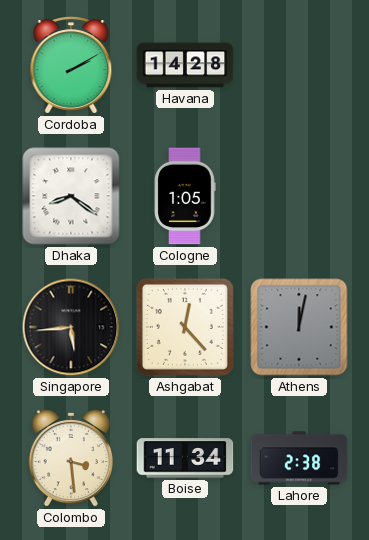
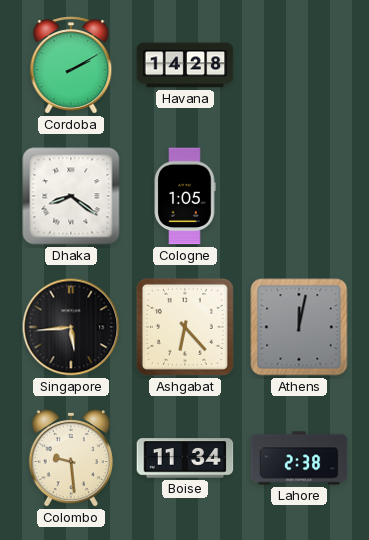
Ashgabat: 12:23 -> 6:23 (185, 327)
Colombo: 3:29 -> 9:29 (71, 458)
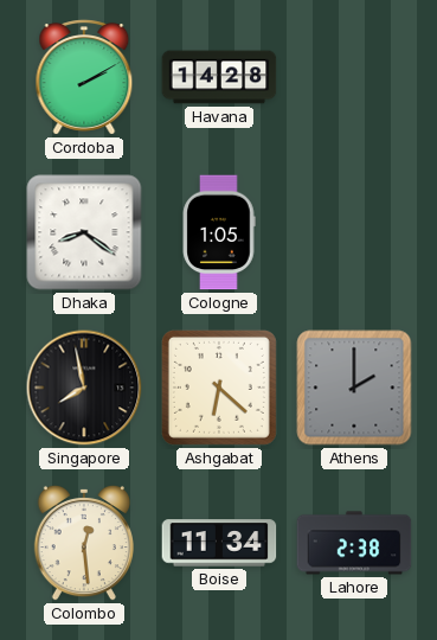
Singapore: 5:44 -> 7:58 (84, 388)
Ashgabat: 6:23 -> 6:22 (219, 388)
Athens: 12:02 -> 2:00 (354, 388)
Colombo: 9:29 -> 12:29 (84, 543)
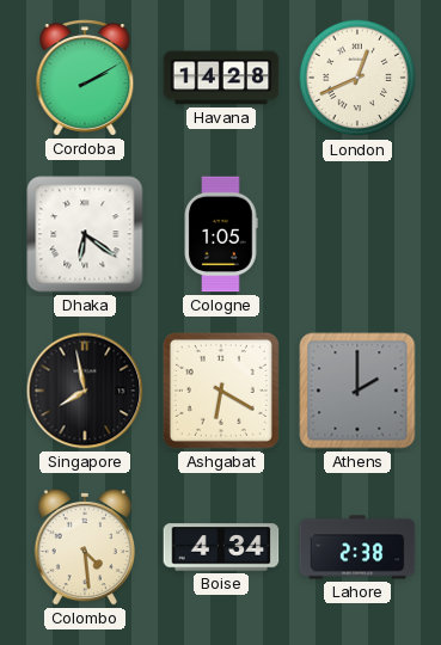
London: none -> 12:41 (357, 78)
Dhaka: 8:21 -> 6:21 (85, 234)
Ashgabat: 6:22 -> 6:20 (221, 391)
Colombo: 12:29 -> 4:29 (85, 547)
Boise: 11:34 -> 4:34 (221, 547)
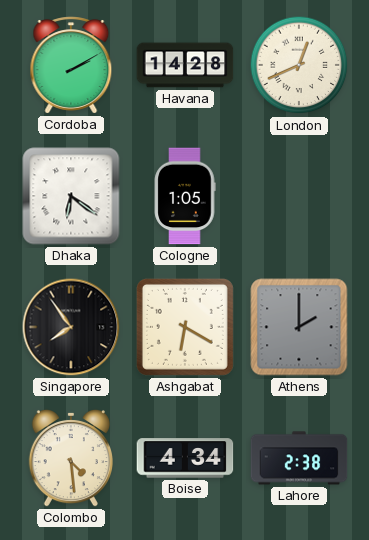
Singapore: 7:58 -> 7:54 (71, 327)
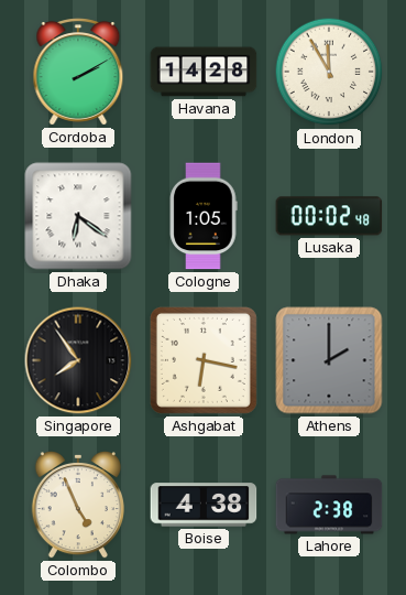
London: 12:41 -> 11:55 (329, 72)
Lusaka: none -> 00:02 (329, 216)
Ashgabat: 6:20 -> 6:17 (204, 360)
Colombo: 4:29 -> 4:56 (78, 505)
Boise: 4:34 -> 4:38 (204, 505)
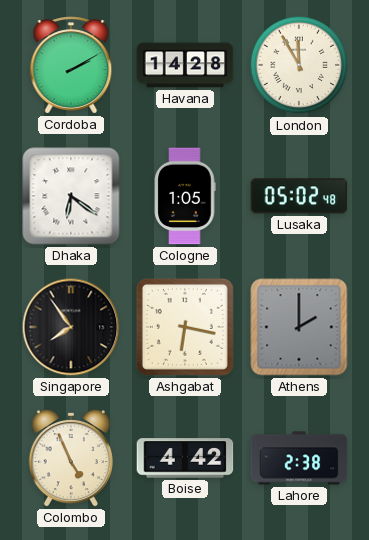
Lusaka: 00:02 -> 05:02 (299, 196)
Boise: 4:38 -> 4:42 (185, 458)
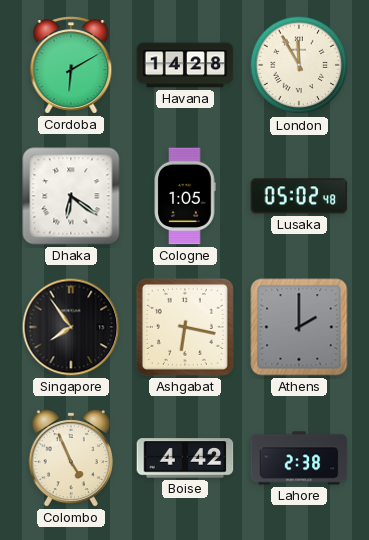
Cordoba: 2:10 -> 6:10 (71, 65)
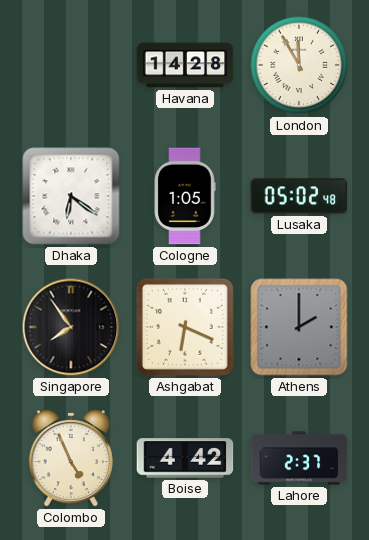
Cordoba: 6:10 -> none (71, 65)
Ashgabat: 6:17 -> 6:19 (185, 327)
Lahore: 2:38 -> 2:37 (299, 458)
